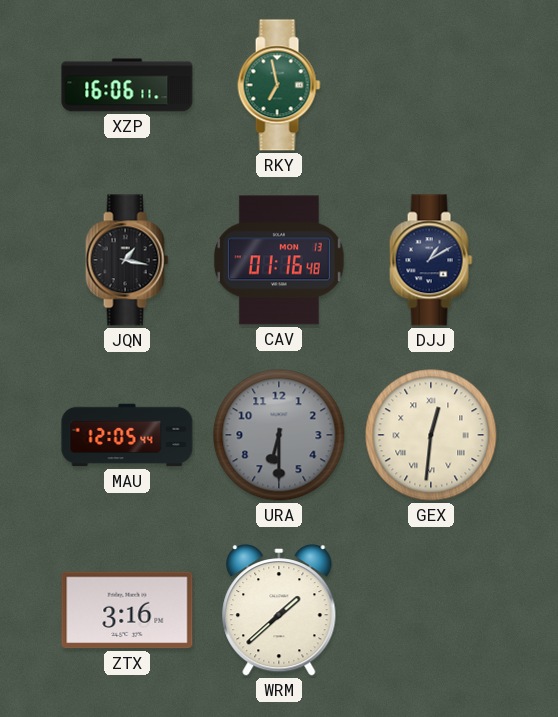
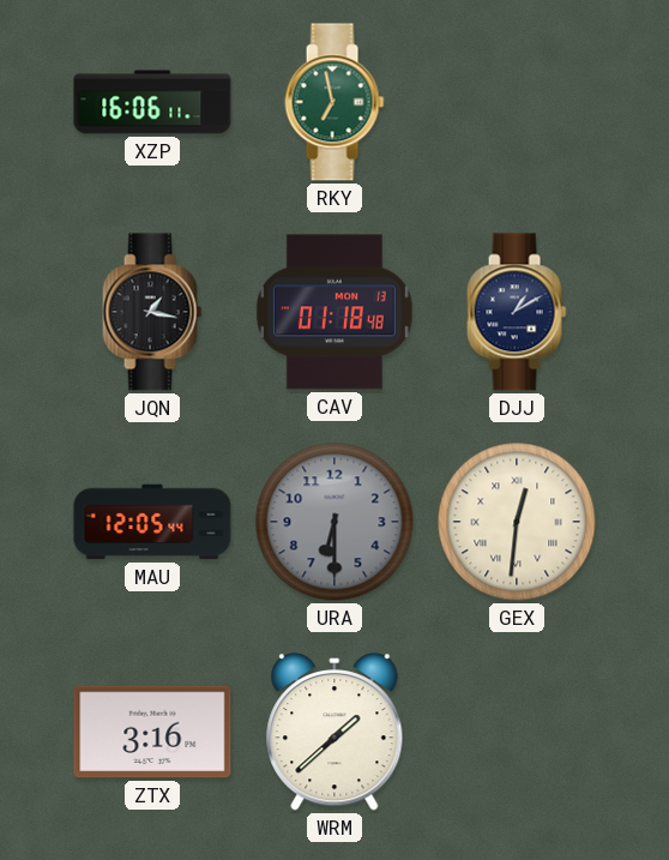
CAV: 01:16 -> 01:18 (334, 312)
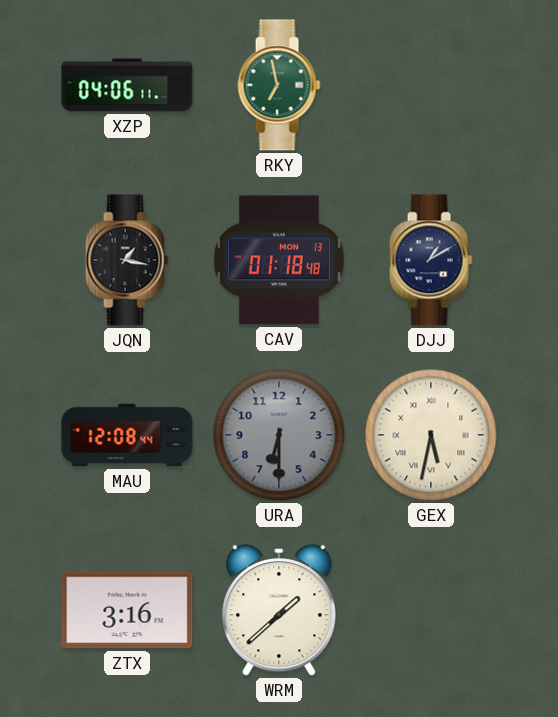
XZP: 16:06 -> 04:06 (127, 85)
MAU: 12:05 -> 12:08 (127, 435)
GEX: 12:31 -> 5:32 (431, 435)
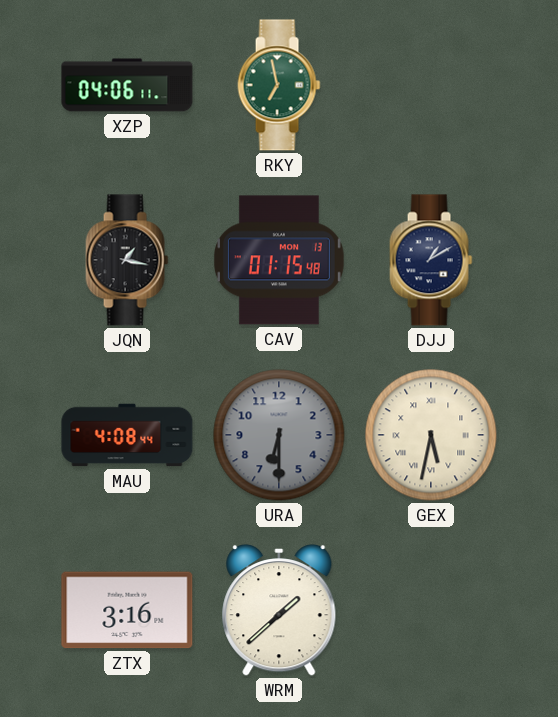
CAV: 01:18 -> 01:15 (279, 260)
MAU: 12:08 -> 4:08 (127, 435)
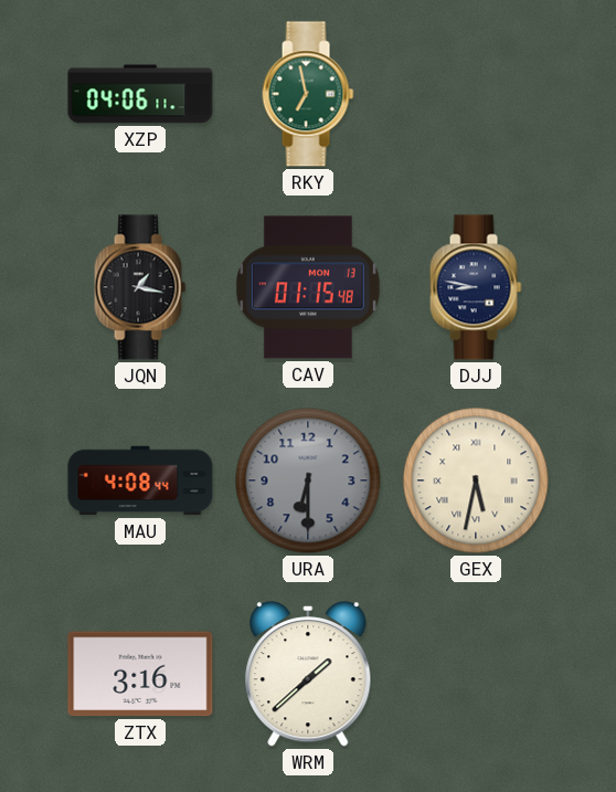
DJJ: 1:10 -> 8:47 (476, 287)
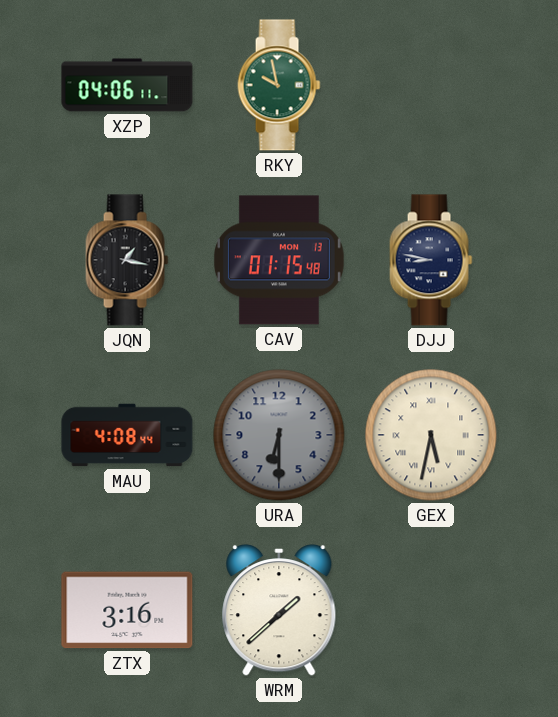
RKY: 6:58 -> 9:58 (279, 85)
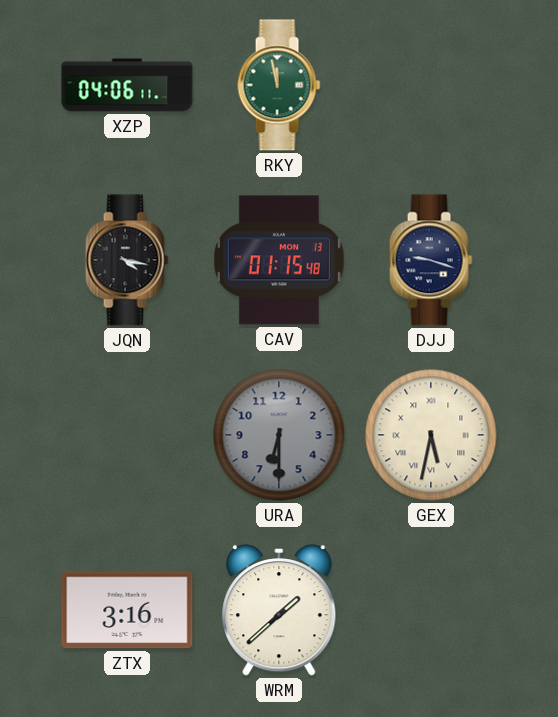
RKY: 9:58 -> 11:58 (279, 85)
JQN: 1:17 -> 4:17 (127, 260)
DJJ: 8:47 -> 9:18 (431, 260)
MAU: 4:08 -> none (127, 435)
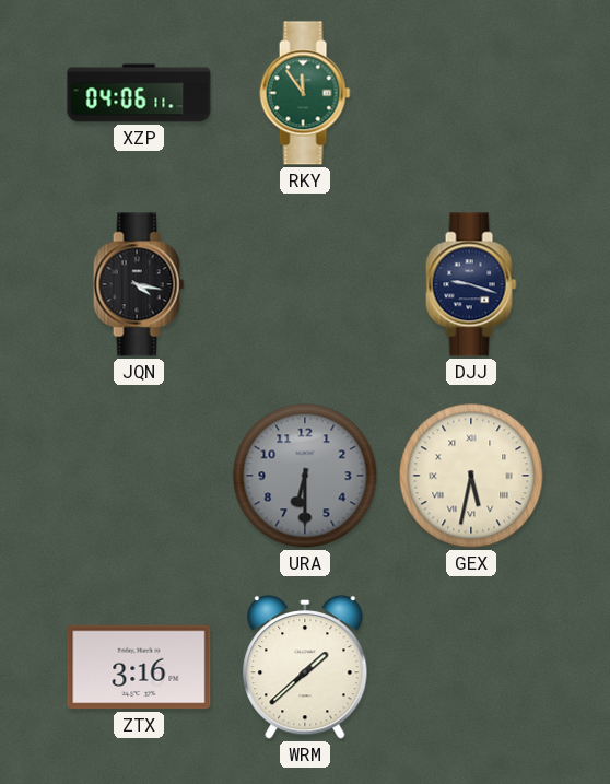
RKY: 11:58 -> 11:54 (305, 93)
CAV: 01:15 -> none (279, 260)
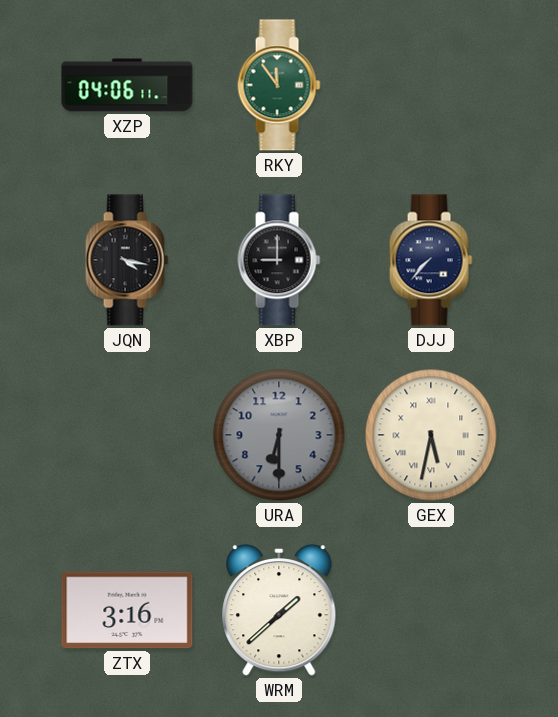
XBP: none -> 9:00 (279, 260)
DJJ: 9:18 -> 7:37 (431, 260)
